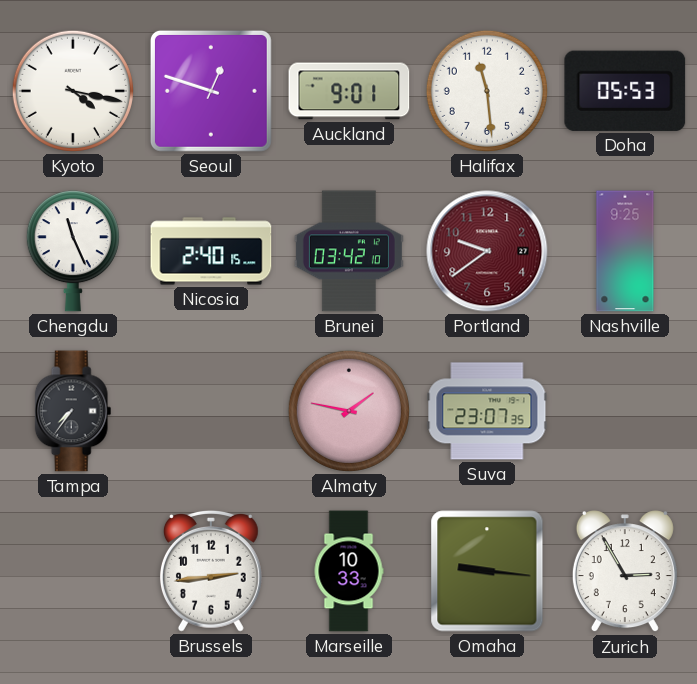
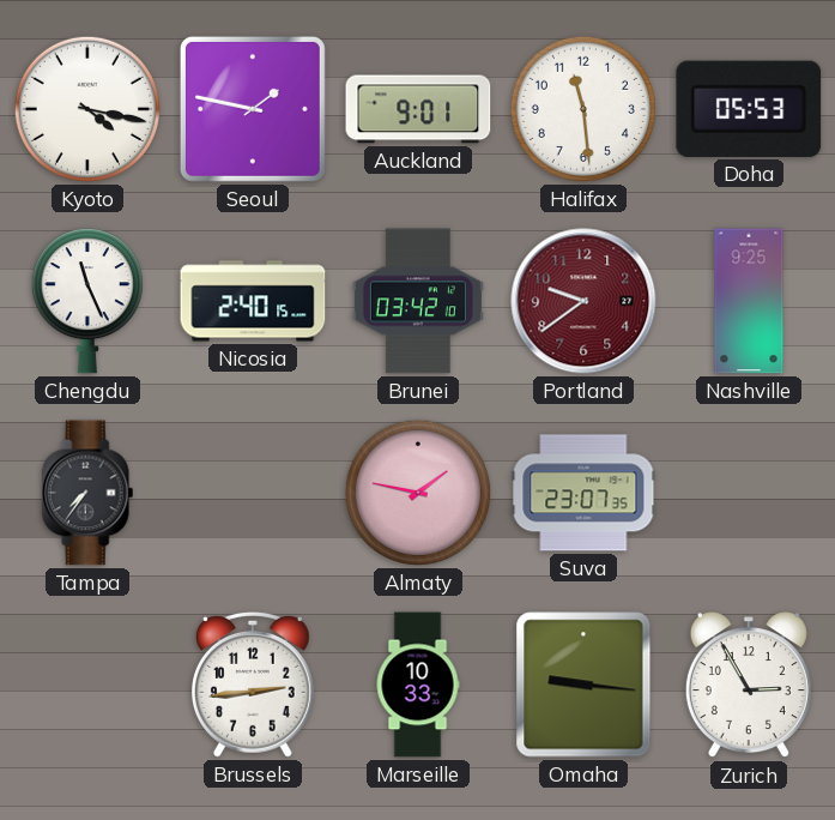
Seoul: 12:48 -> 1:47 (253, 109)
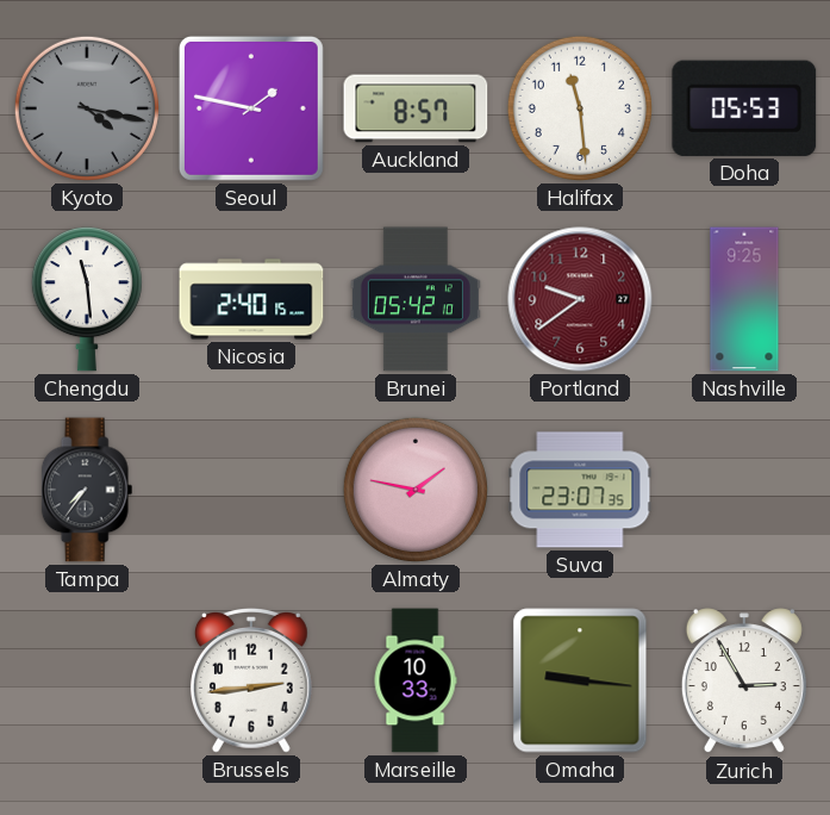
Kyoto dial: white -> grey (87, 108)
Auckland: 9:01 -> 8:57 (416, 108)
Chengdu: 11:26 -> 11:29 (87, 299)
Brunei: 03:42 -> 05:42 (416, 299)
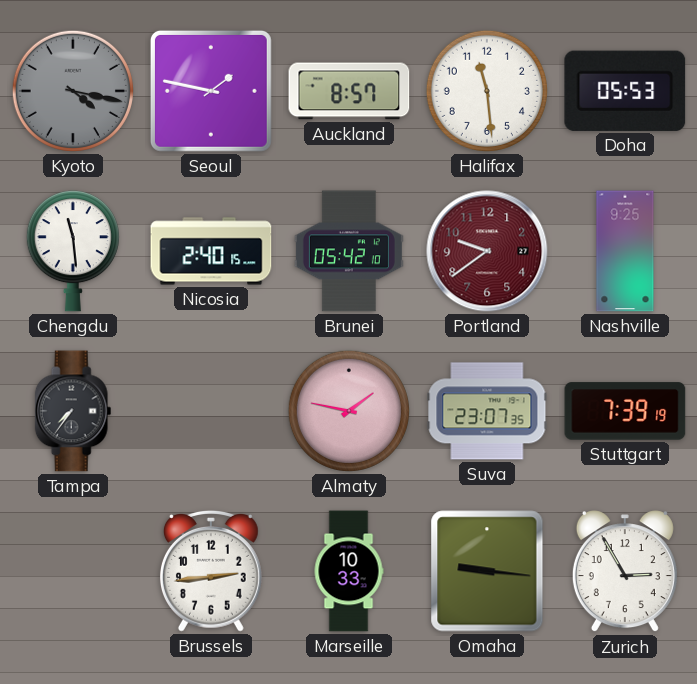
Stuttgart: none -> 7:39 (625, 411)
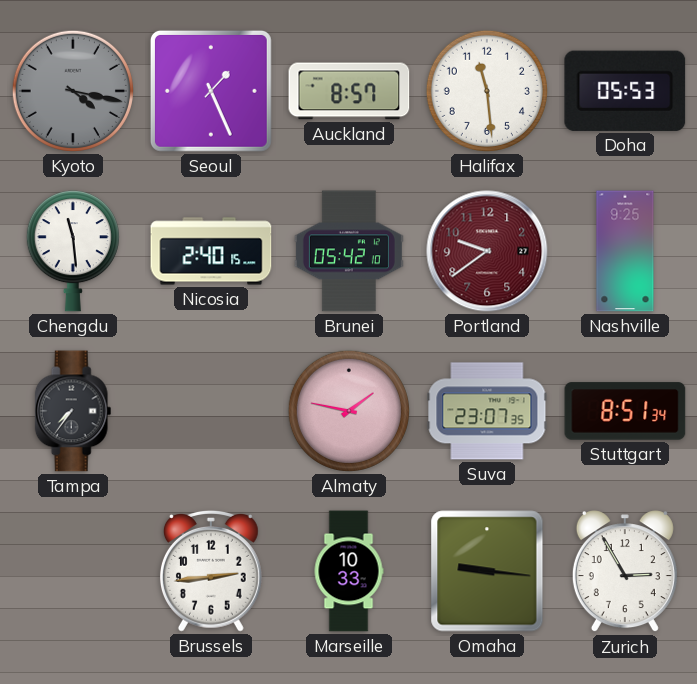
Seoul: 1:47 -> 1:26 (211, 91)
Stuttgart: 7:39 -> 8:51 (625, 411)
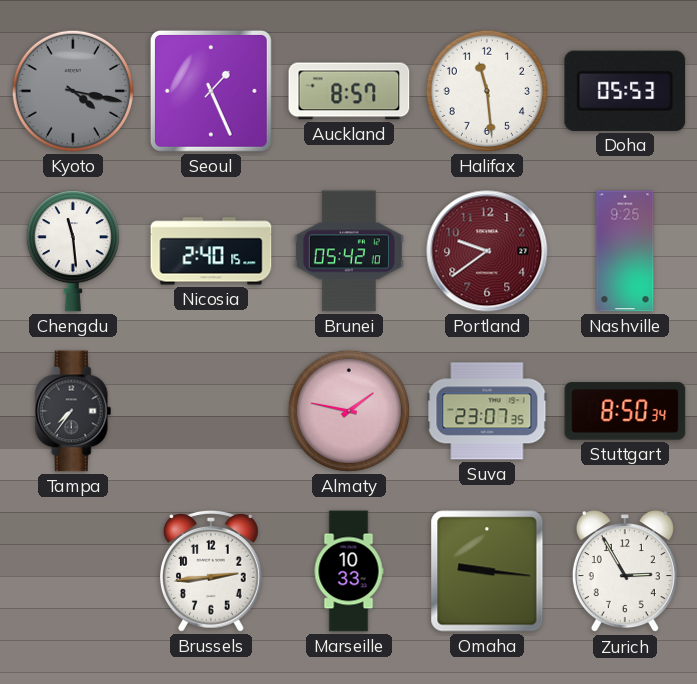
Stuttgart: 8:51 -> 8:50 (625, 411)
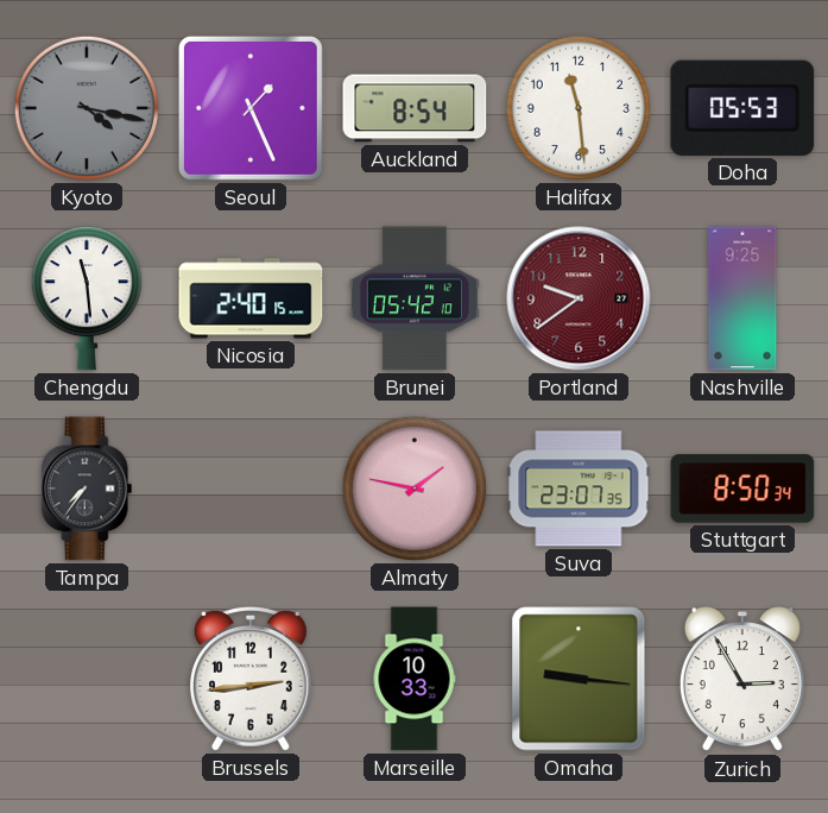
Auckland: 8:57 -> 8:54 (415, 108)
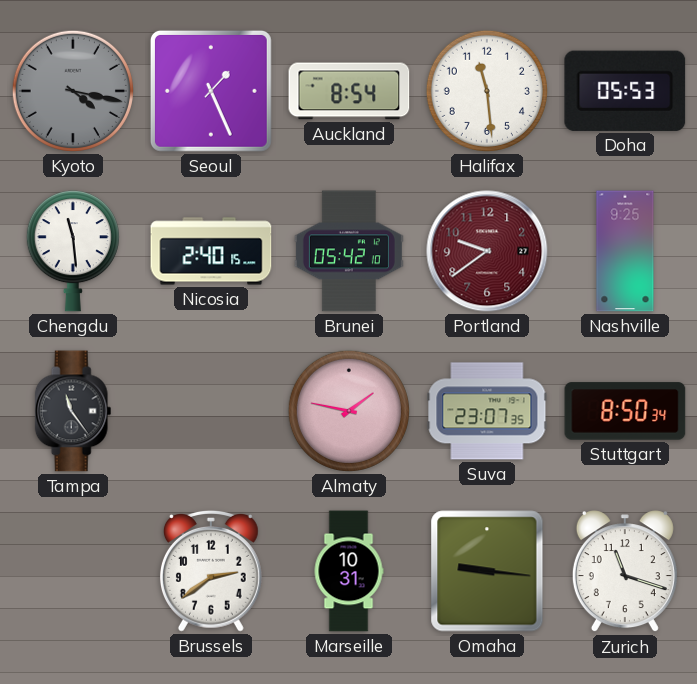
Tampa: 7:36 -> 11:24 (73, 411)
Brussels: 2:44 -> 2:39 (211, 571)
Marseille: 10:33 -> 10:31 (349, 571)
Zurich: 2:55 -> 11:18 (625, 572)
